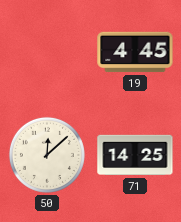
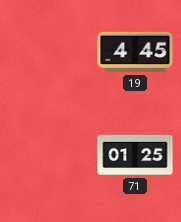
50: 12:08 -> none (47, 155)
71: 14:25 -> 01:25 (135, 155)
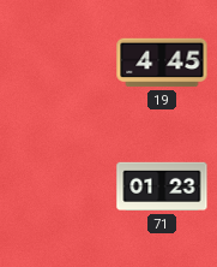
71: 01:25 -> 01:23 (162, 186)
